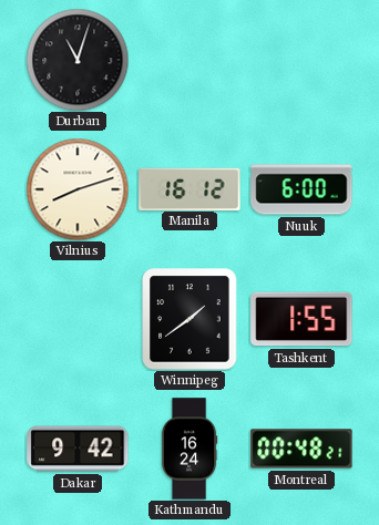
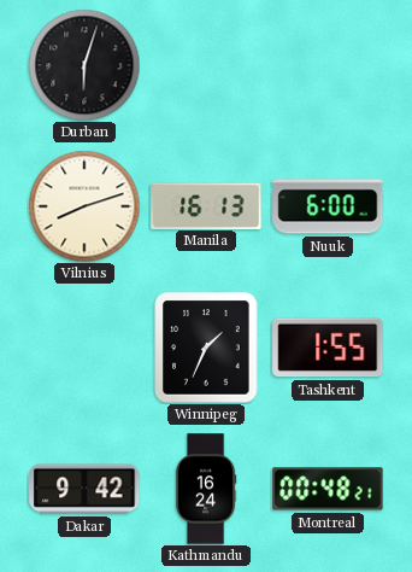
Durban: 11:03 -> 6:03 (84, 65)
Manila: 16:12 -> 16:13 (206, 205)
Winnipeg: 1:39 -> 1:34 (206, 348)
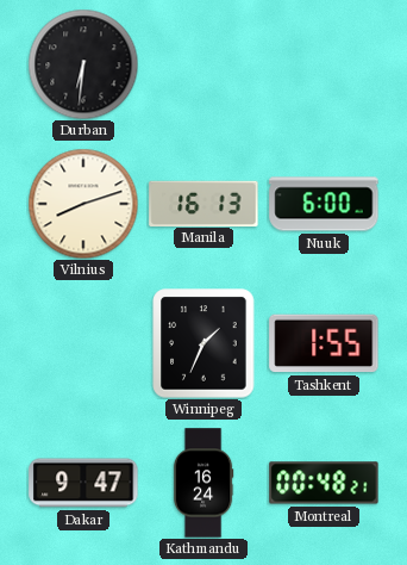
Durban: 6:03 -> 6:31 (83, 64)
Dakar: 9:42 -> 9:47 (83, 483)
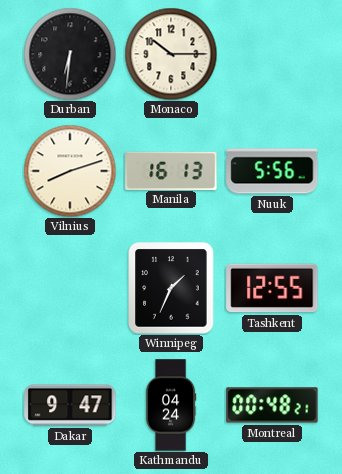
Monaco: none -> 10:15 (171, 54)
Nuuk: 6:00 -> 5:56 (272, 171)
Tashkent: 1:55 -> 12:55 (272, 288)
Kathmandu: 16:24 -> 04:24 (171, 405)
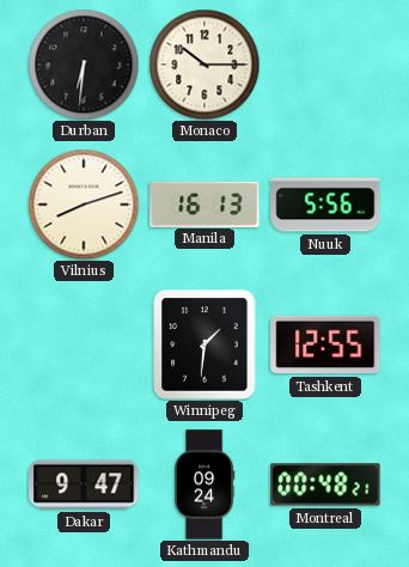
Winnipeg: 1:34 -> 1:31 (204, 345)
Kathmandu: 04:24 -> 09:24 (204, 484)
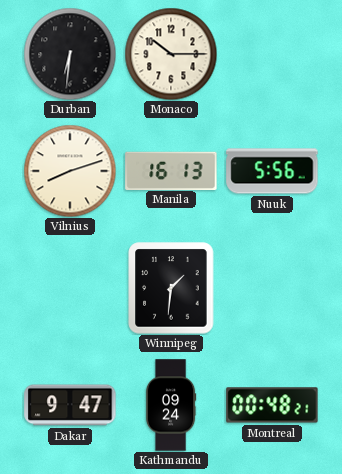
Tashkent: 12:55 -> none (325, 345)
